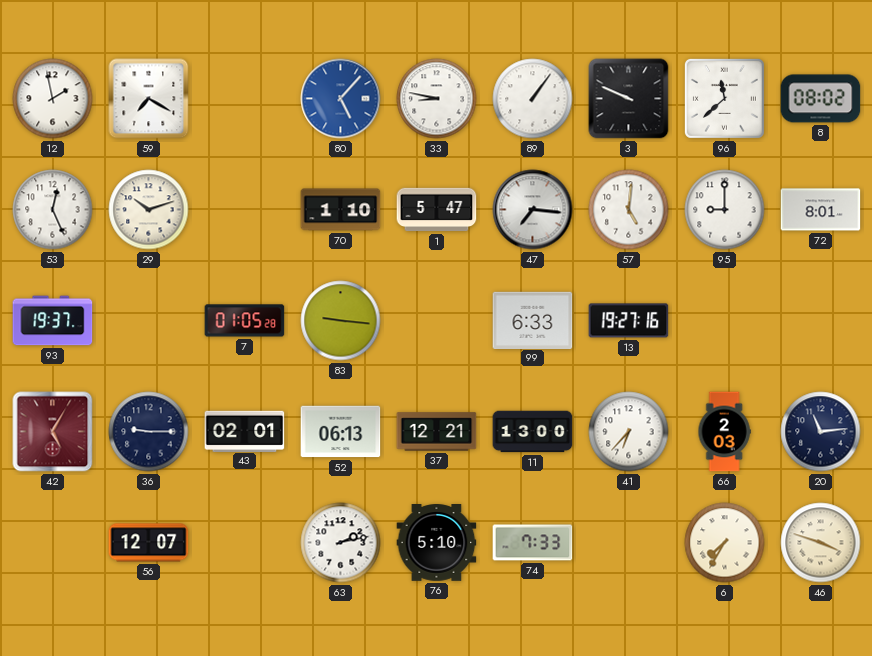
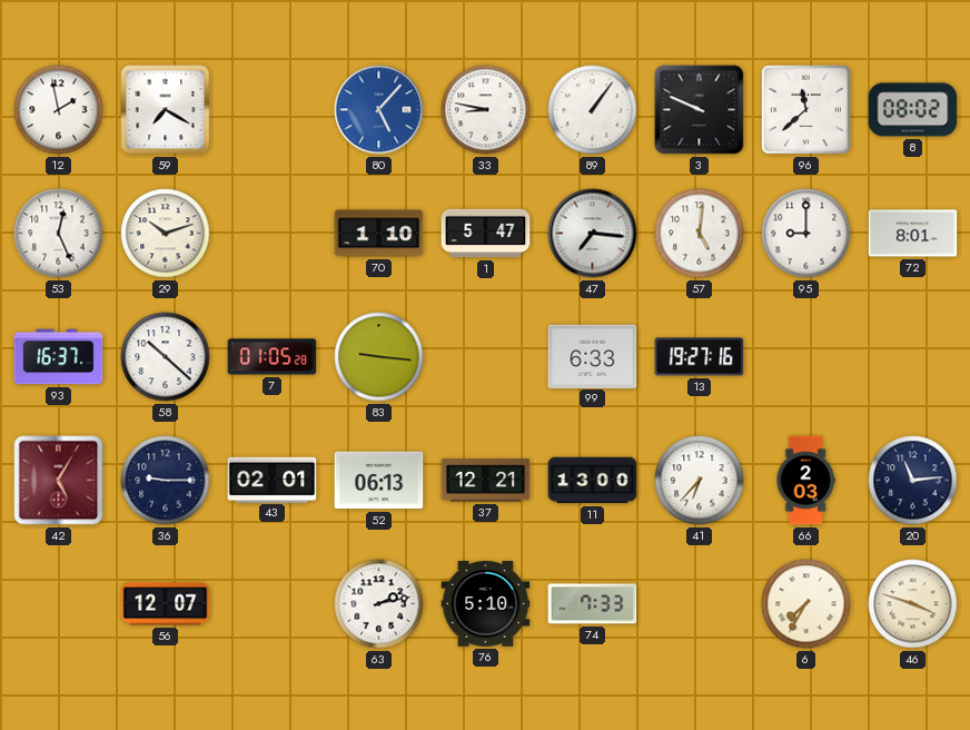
93: 19:37 -> 16:37 (59, 357)
58: none -> 10:22 (166, 357)
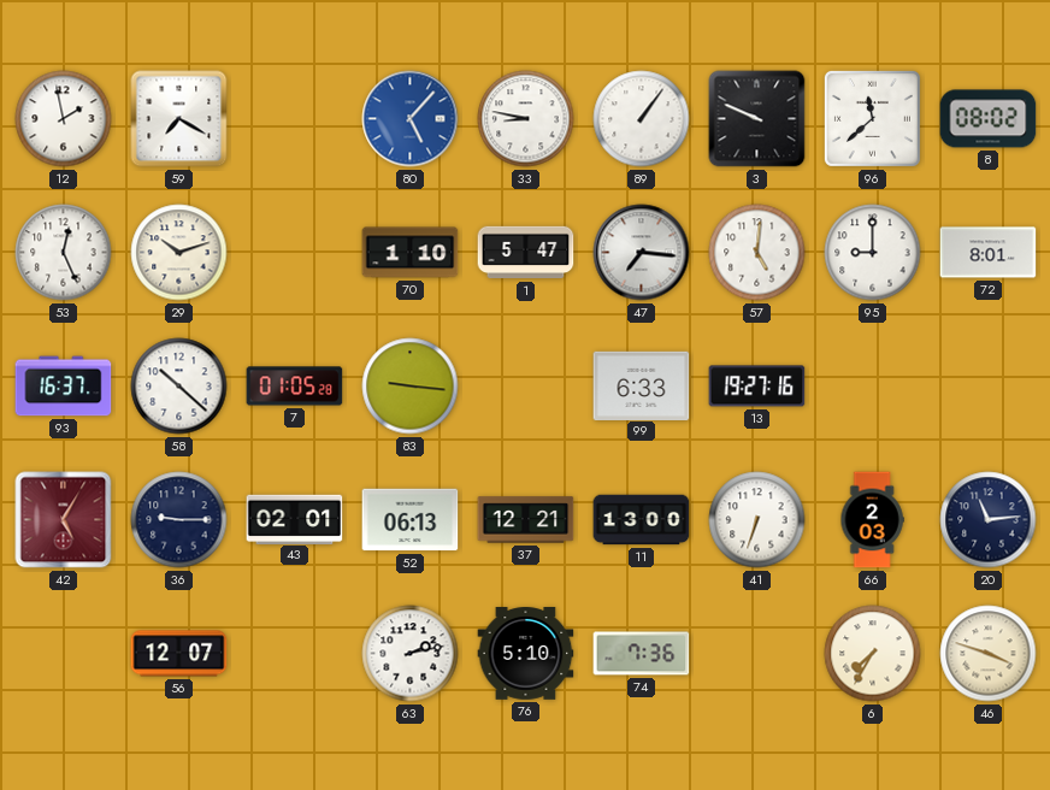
41: 6:37 -> 6:33 (757, 520)
74: 7:33 -> 7:36 (642, 654)
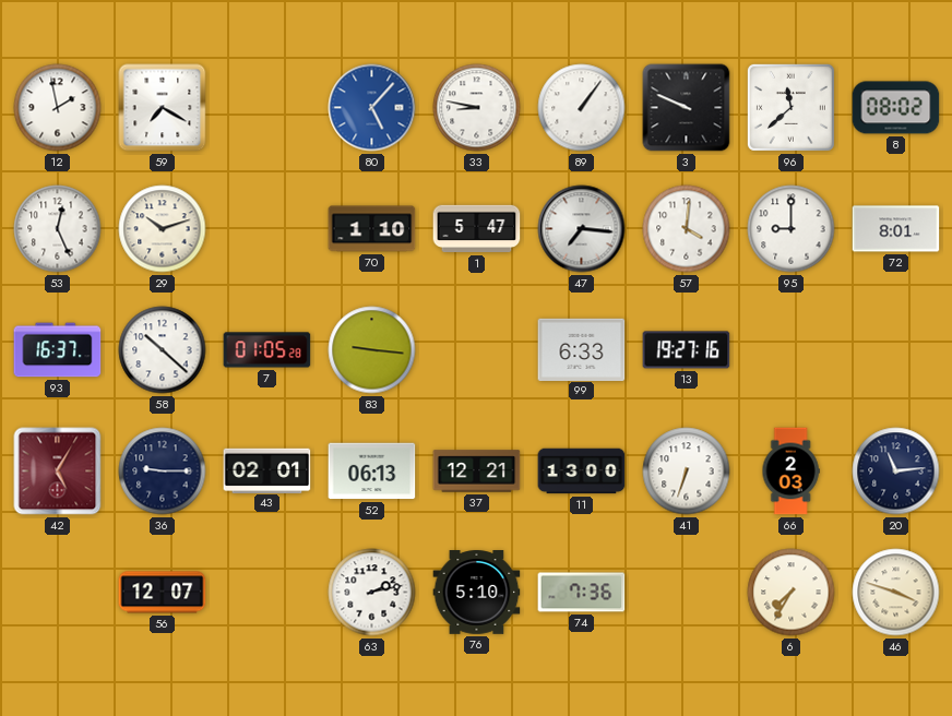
57: 5:01 -> 4:01 (687, 229)
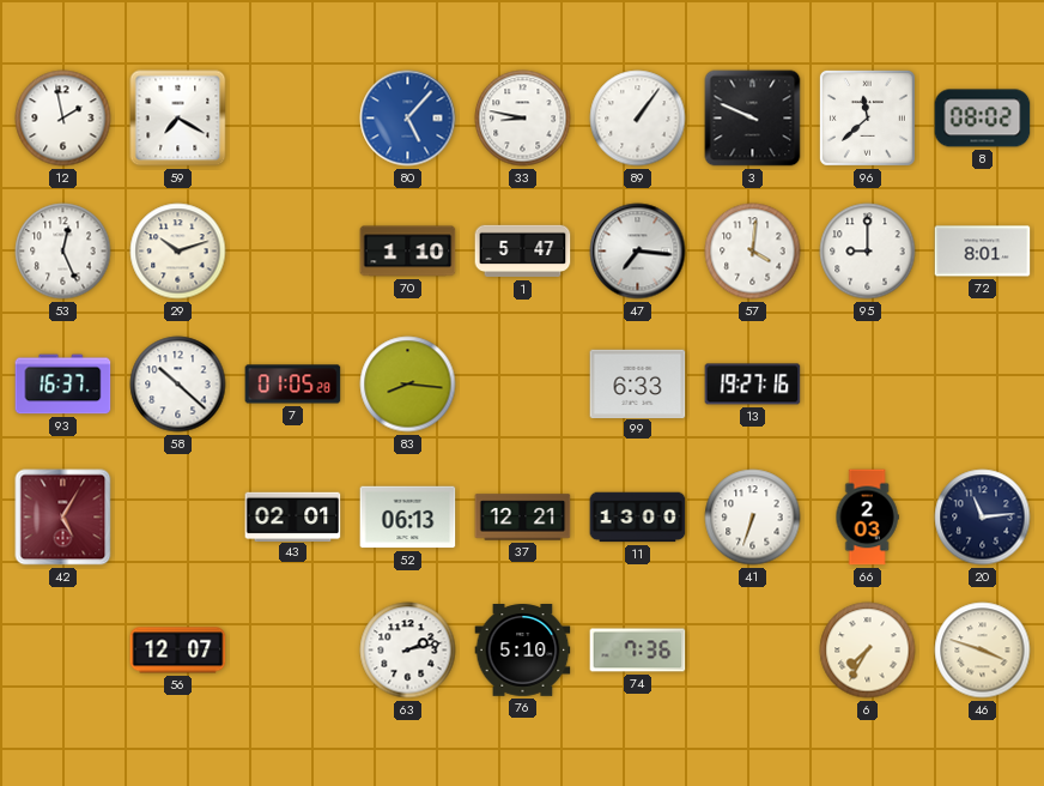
83: 9:16 -> 8:16 (408, 385)
36: 9:15 -> none (163, 472)
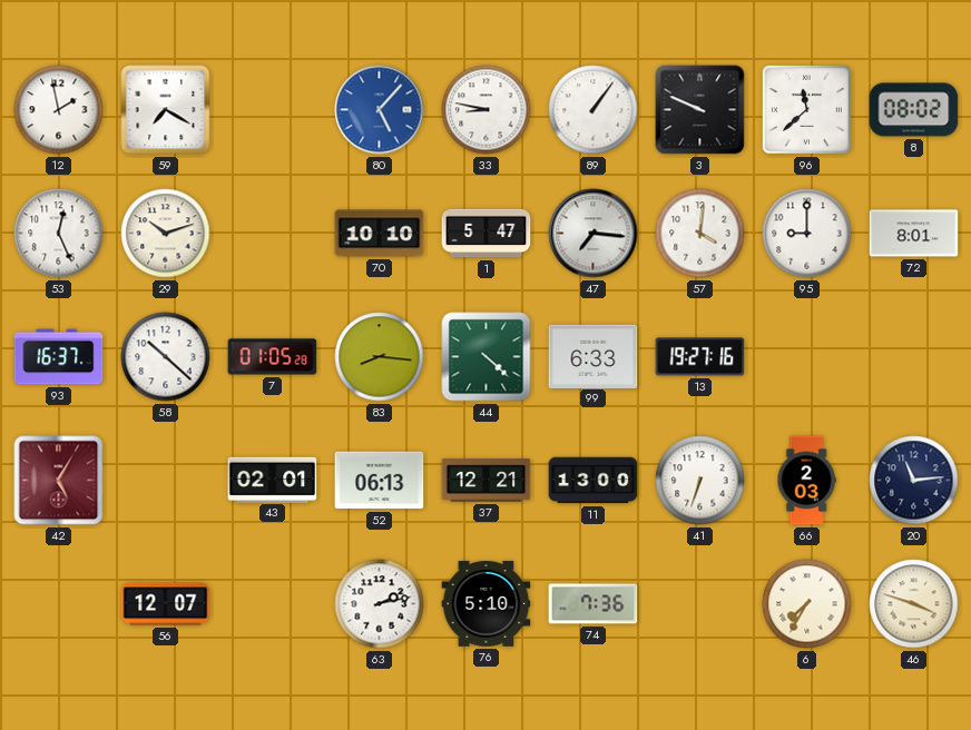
70: 1:10 -> 10:10 (380, 234)
44: none -> 4:22 (487, 357)
